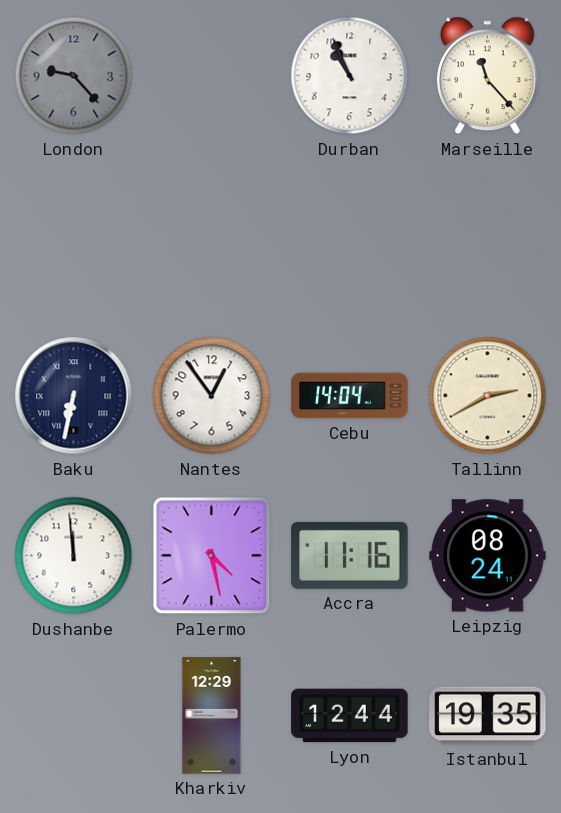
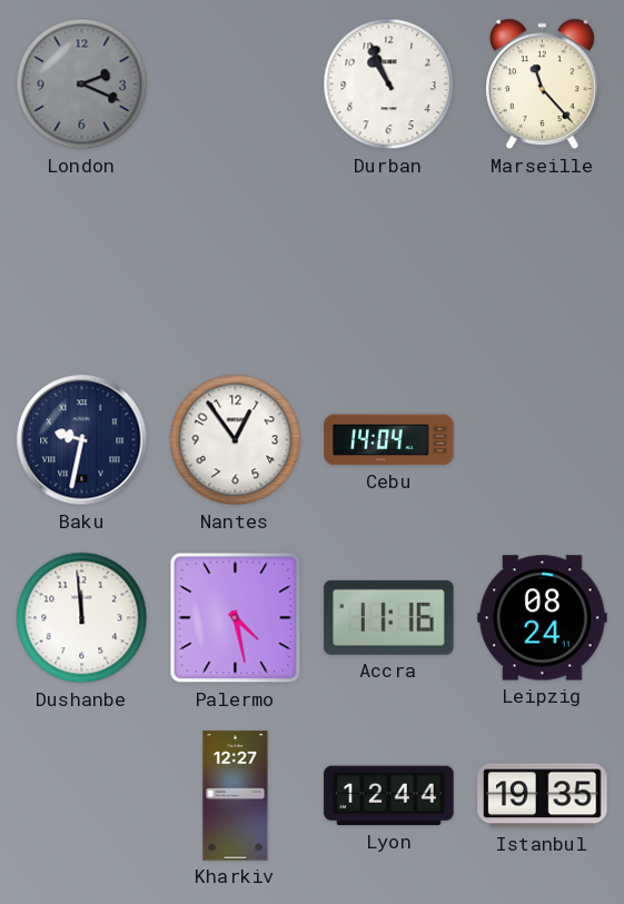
London: 9:23 -> 2:19 (82, 85)
Baku: 6:32 -> 9:32 (82, 440)
Tallinn: 2:40 -> none (488, 396)
Kharkiv: 12:29 -> 12:27 (236, 796)
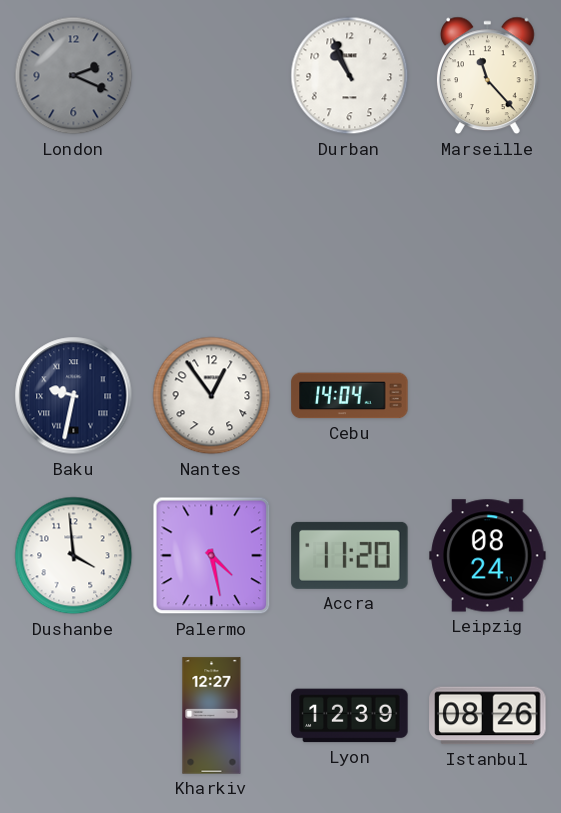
Dushanbe: 11:59 -> 3:59 (74, 556)
Accra: 11:16 -> 11:20 (350, 555)
Lyon: 12:44 -> 12:39 (350, 716)
Istanbul: 19:35 -> 08:26 (488, 716)
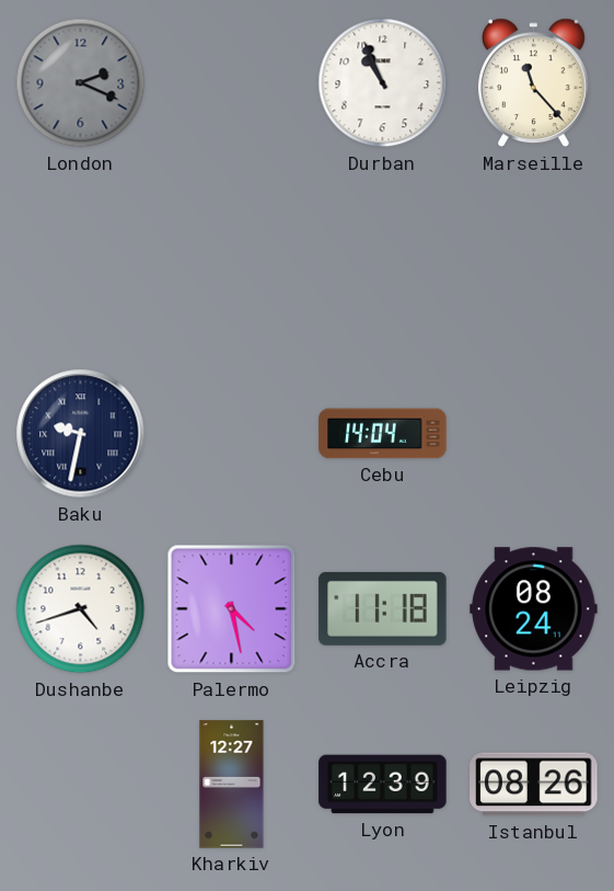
Nantes: 12:54 -> none (212, 396)
Dushanbe: 3:59 -> 4:42 (81, 609)
Accra: 11:20 -> 11:18 (383, 608)
